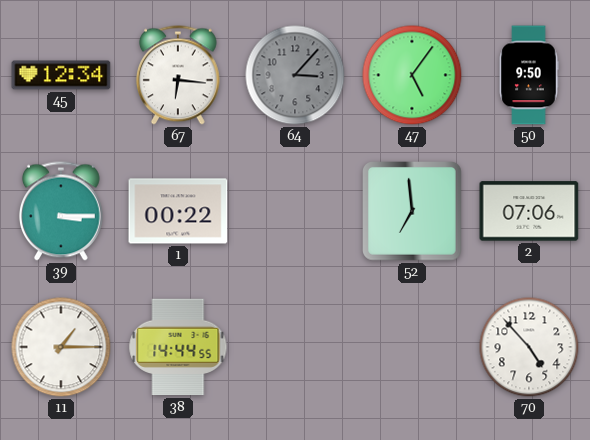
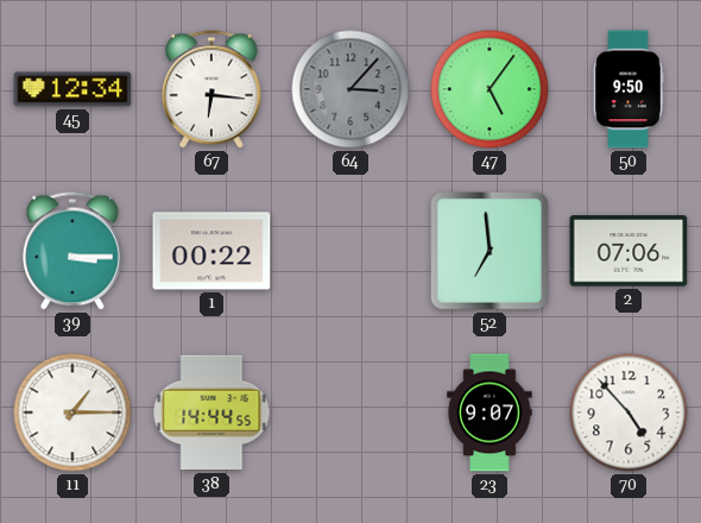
23: none -> 9:07 (490, 412)
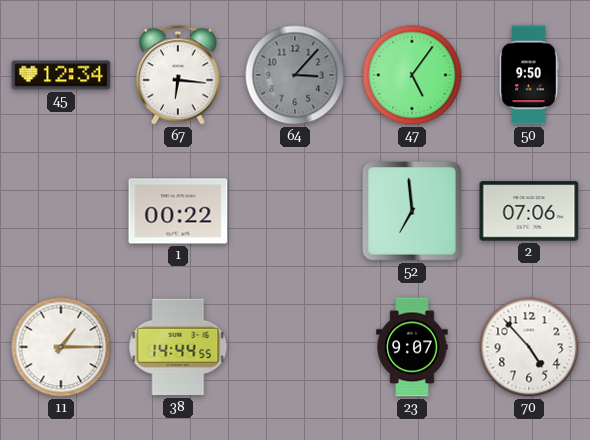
39: 3:15 -> none (72, 251)
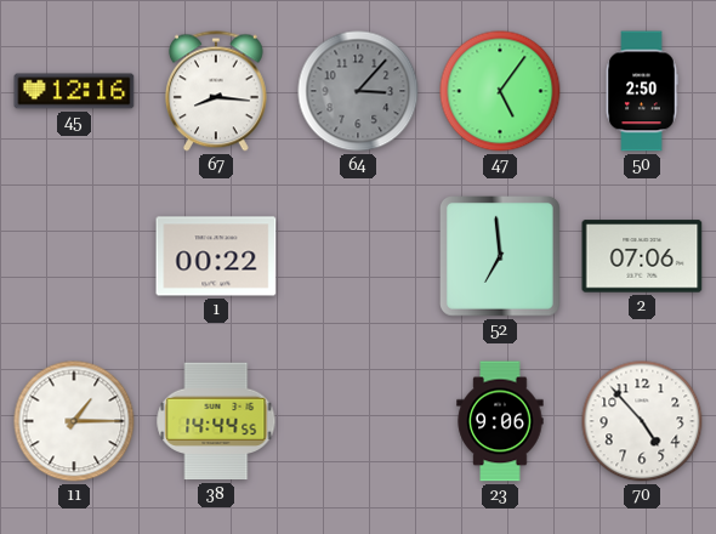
45: 12:34 -> 12:16 (74, 91)
67: 6:16 -> 8:16 (216, 91)
50: 9:50 -> 2:50 (642, 91)
23: 9:07 -> 9:06 (500, 421)
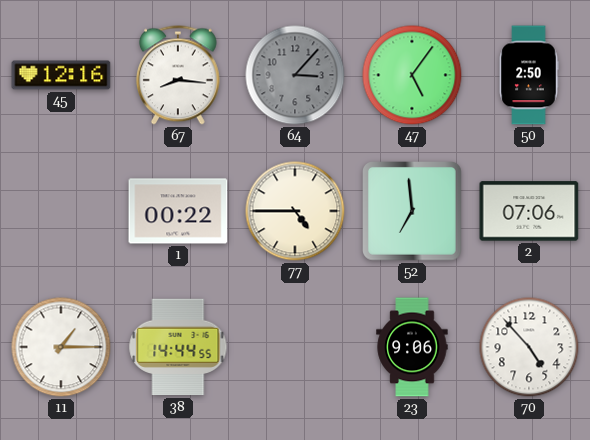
77: none -> 4:45 (295, 211)
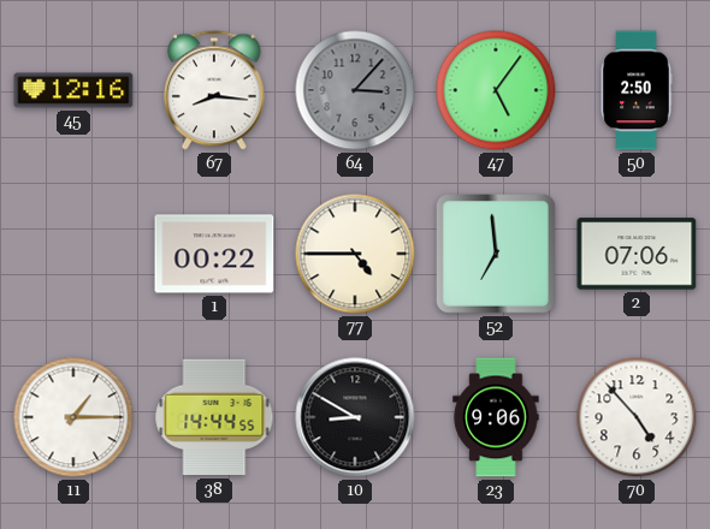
10: none -> 8:50 (355, 417)
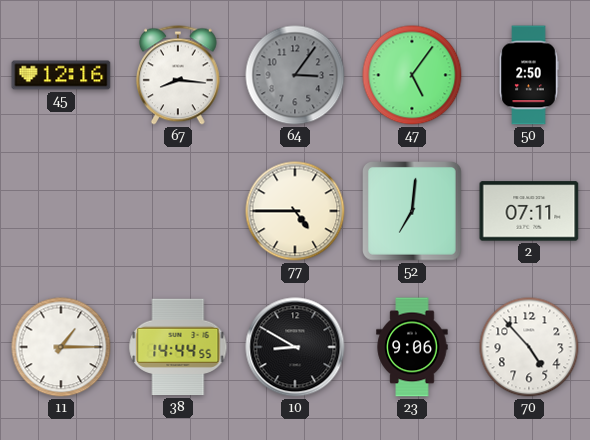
64: 3:07 -> 3:06 (295, 75)
1: 00:22 -> none (214, 254)
52: 6:59 -> 7:01 (413, 212)
2: 07:06 -> 07:11 (529, 211)
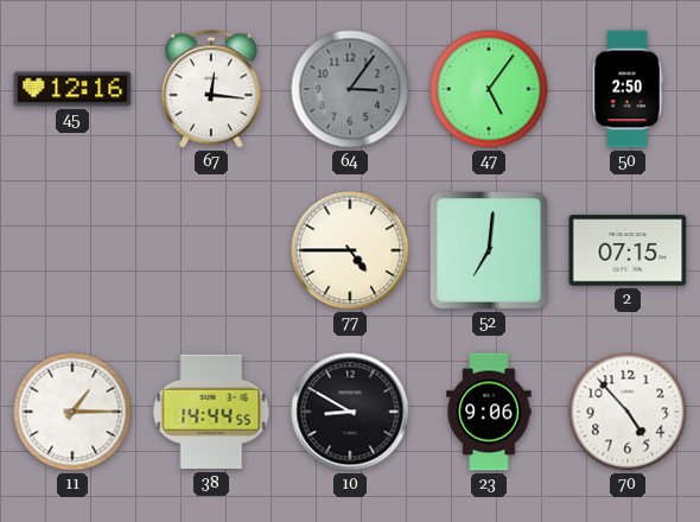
67: 8:16 -> 12:16 (211, 89)
2: 07:11 -> 07:15 (628, 250)
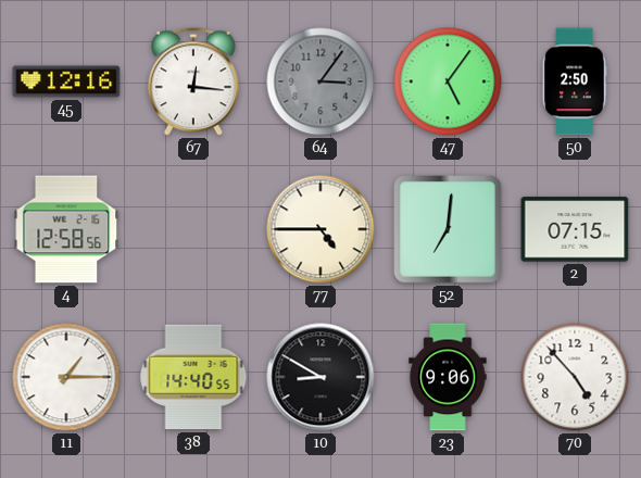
4: none -> 12:58 (66, 229)
38: 14:44 -> 14:40 (193, 377)
